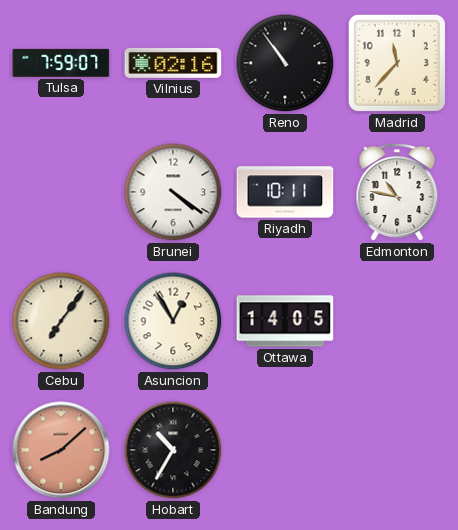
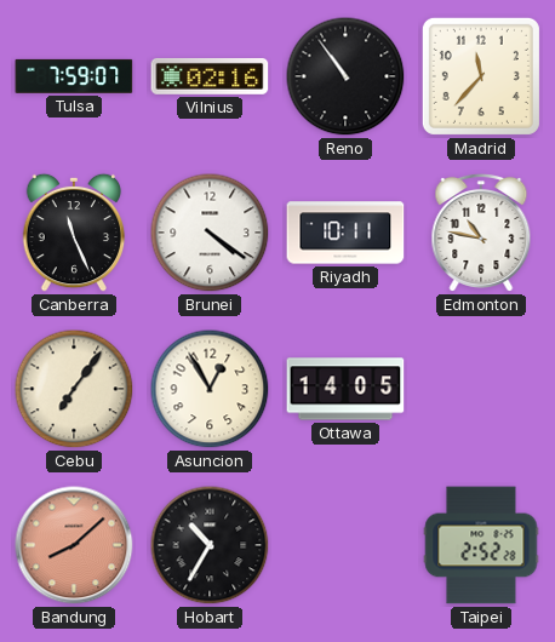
Canberra: none -> 11:26 (74, 233)
Taipei: none -> 2:52 (481, 545)
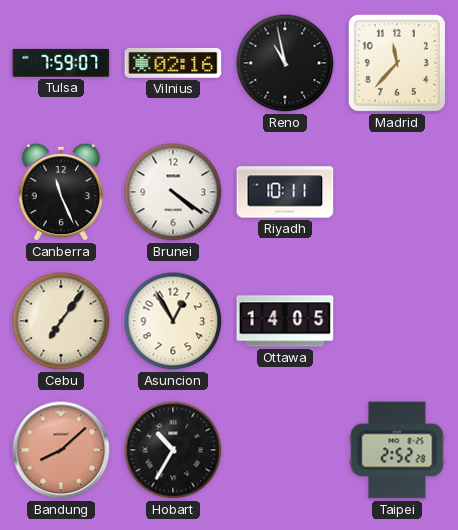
Reno: 10:54 -> 10:58 (285, 63)
Edmonton: 10:47 -> none (481, 233)
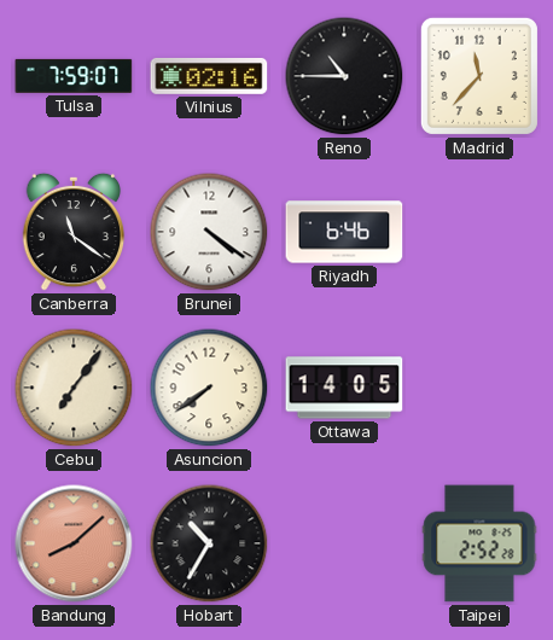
Reno: 10:58 -> 10:45 (344, 76)
Canberra: 11:26 -> 11:21 (74, 232)
Riyadh: 10:11 -> 6:46 (344, 232)
Asuncion: 12:55 -> 7:39 (209, 388)
